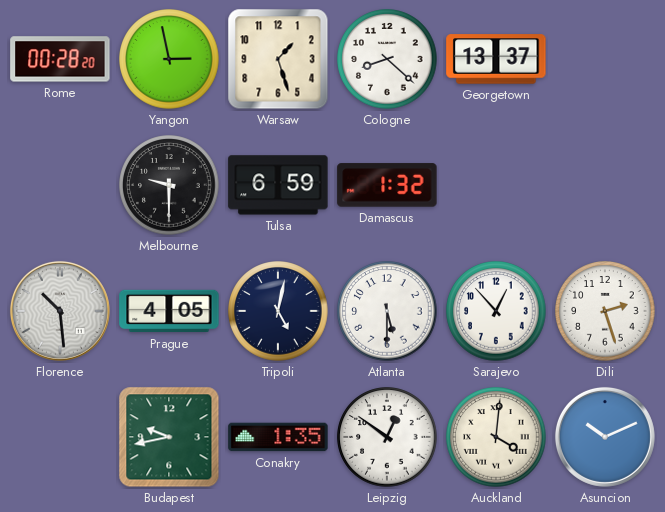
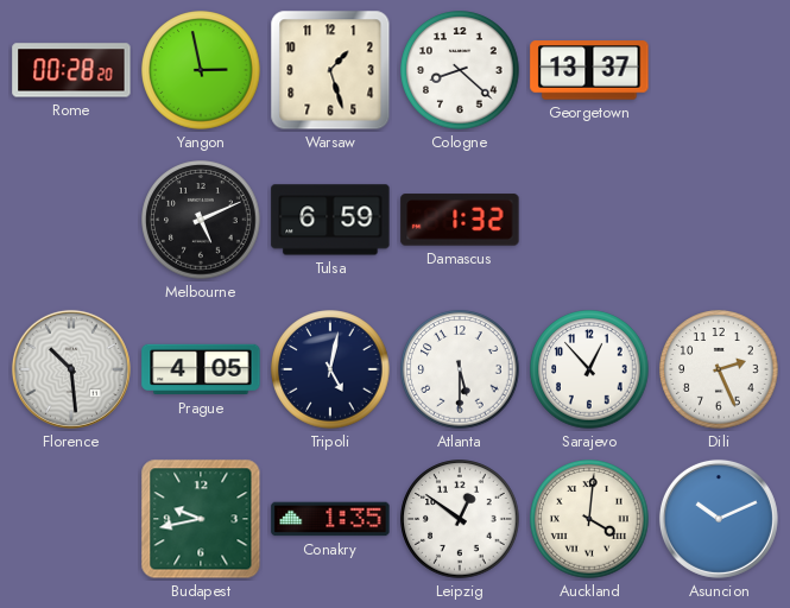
Melbourne: 9:30 -> 5:11 (201, 220)
Dili: 2:27 -> 2:26 (719, 369)
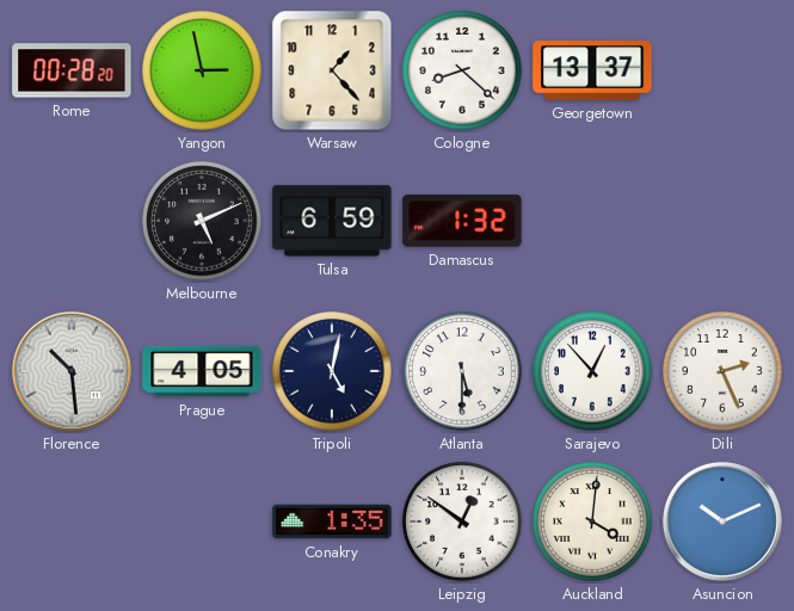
Warsaw: 1:27 -> 1:23 (332, 70)
Budapest: 9:43 -> none (201, 519)
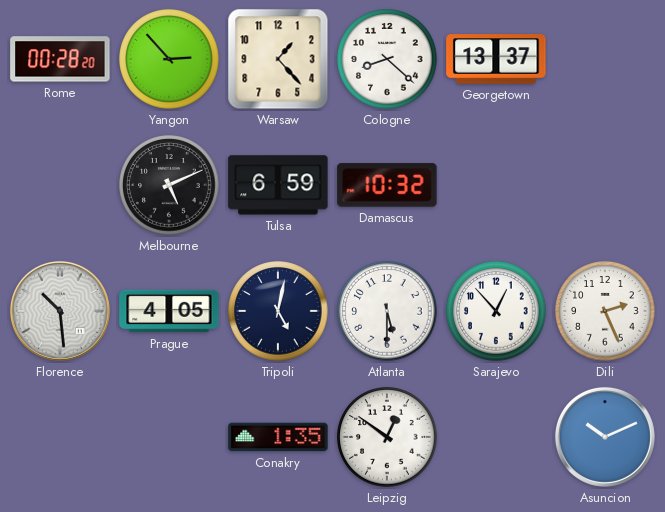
Yangon: 2:58 -> 2:53 (169, 59)
Damascus: 1:32 -> 10:32 (387, 185)
Auckland: 4:01 -> none (592, 521)
